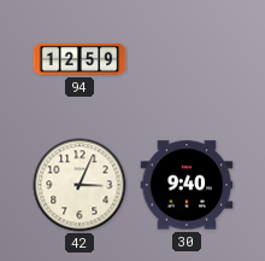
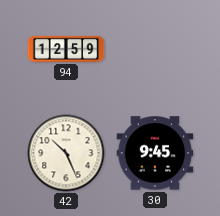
42: 3:04 -> 10:26 (66, 153)
30: 9:40 -> 9:45 (155, 153)
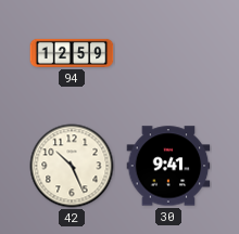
30: 9:45 -> 9:41 (168, 166)
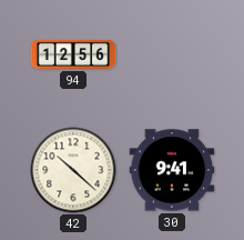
94: 12:59 -> 12:56 (73, 54)
42: 10:26 -> 10:22 (73, 170)
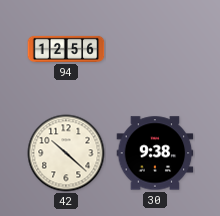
30: 9:41 -> 9:38 (155, 153)
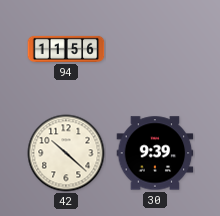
94: 12:56 -> 11:56 (66, 49)
30: 9:38 -> 9:39 (155, 153)
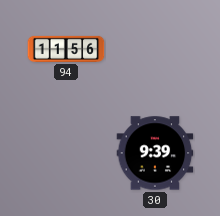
42: 10:22 -> none (66, 153)
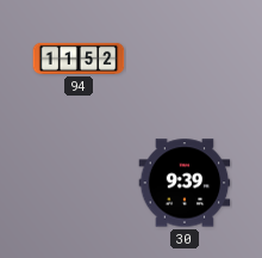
94: 11:56 -> 11:52 (79, 59)
